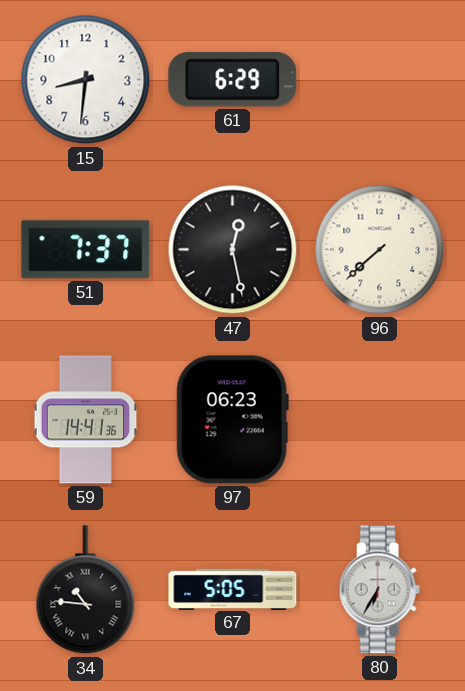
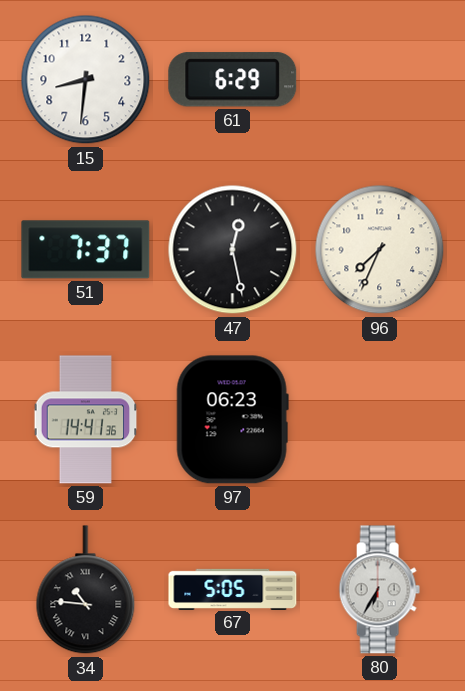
96: 7:38 -> 7:34 (380, 250)
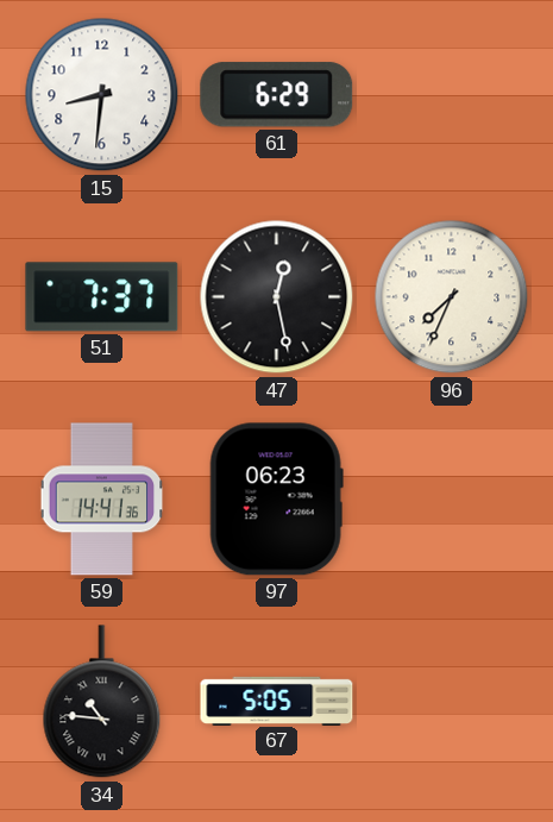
80: 6:35 -> none (379, 590)
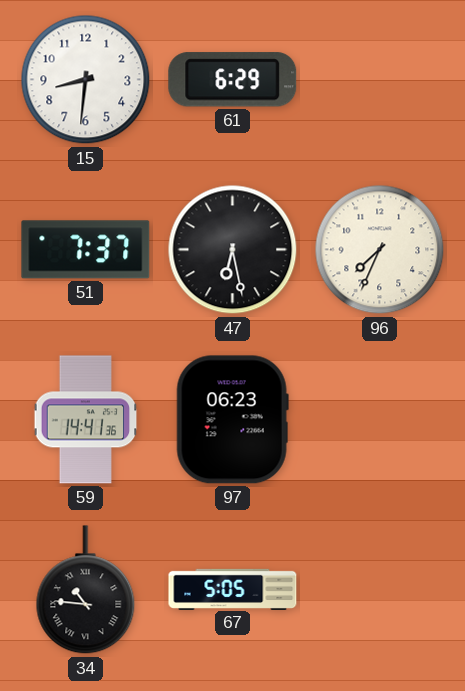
47: 12:28 -> 6:28 (233, 250)
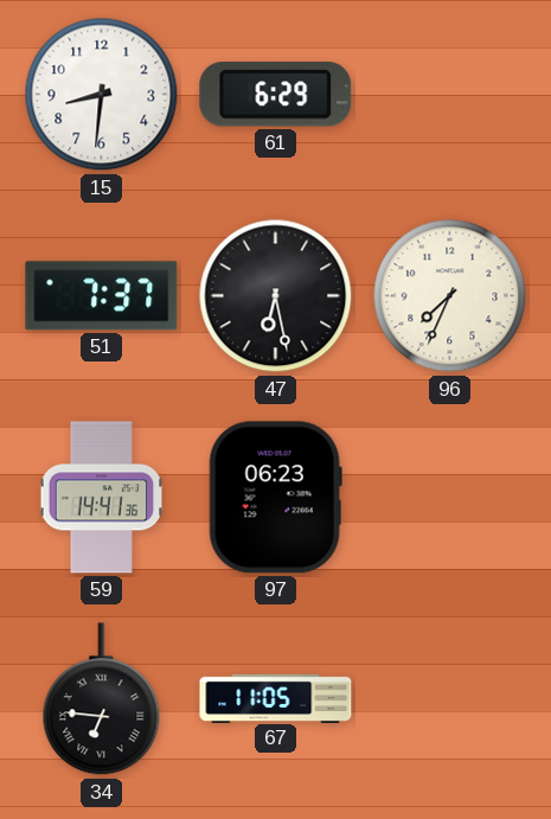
34: 10:46 -> 6:46 (102, 699)
67: 5:05 -> 11:05 (276, 698)
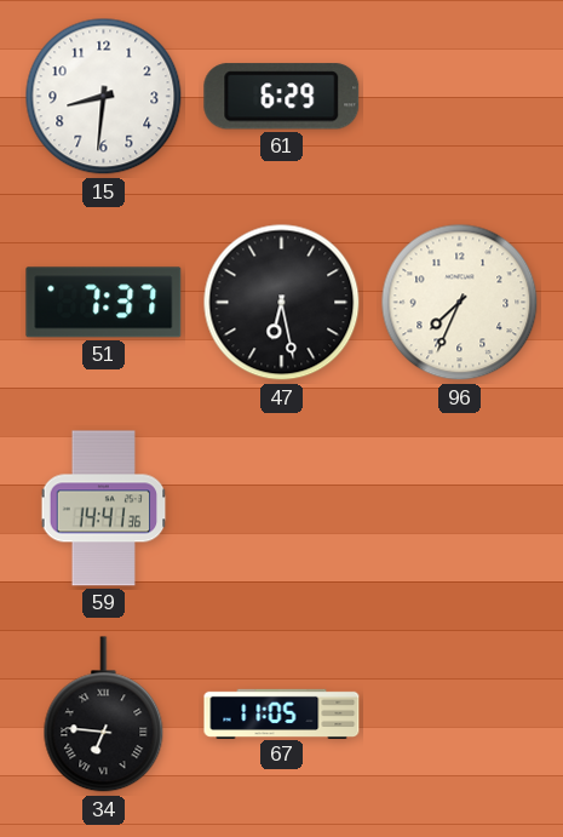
97: 06:23 -> none (275, 498)
